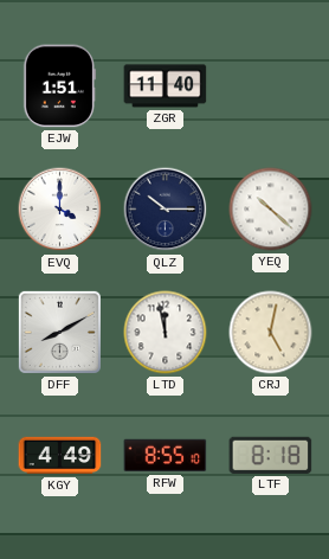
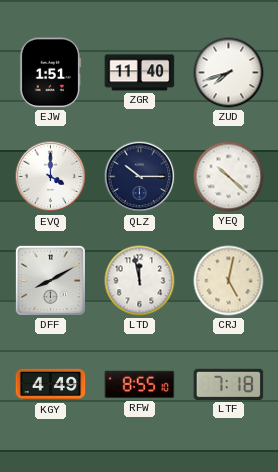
ZUD: none -> 7:42 (229, 73)
LTF: 8:18 -> 7:18 (229, 384)
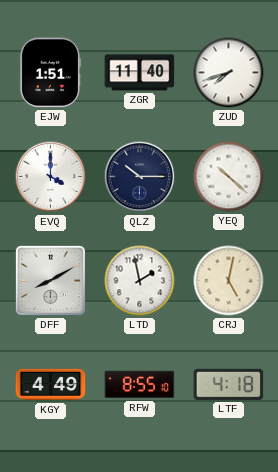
LTD: 11:58 -> 1:58 (140, 281)
LTF: 7:18 -> 4:18 (229, 384)
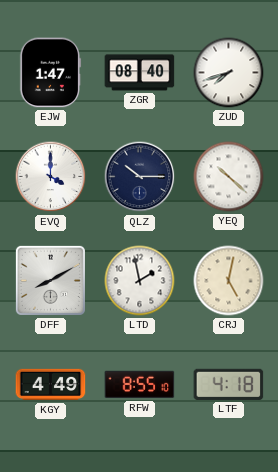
EJW: 1:51 -> 1:47 (51, 73)
ZGR: 11:40 -> 08:40 (140, 73)
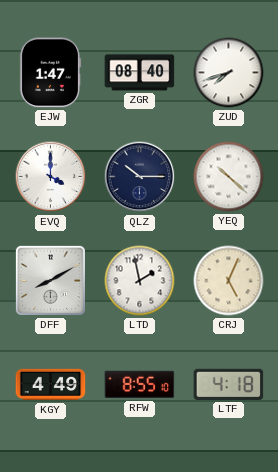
CRJ: 5:02 -> 5:04 (229, 281)
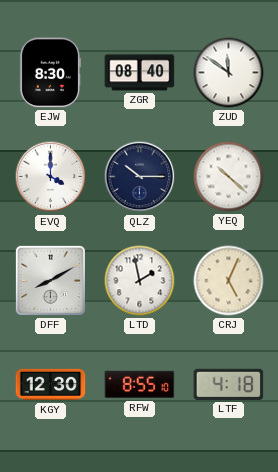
EJW: 1:47 -> 8:30 (51, 73)
ZUD: 7:42 -> 11:51 (229, 73)
KGY: 4:49 -> 12:30 (51, 385)
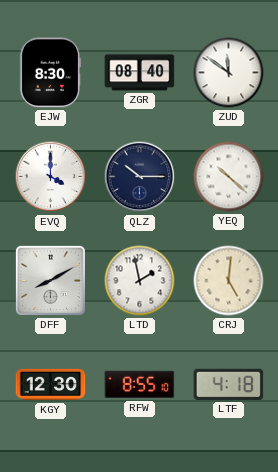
CRJ: 5:04 -> 5:01 (229, 281)
